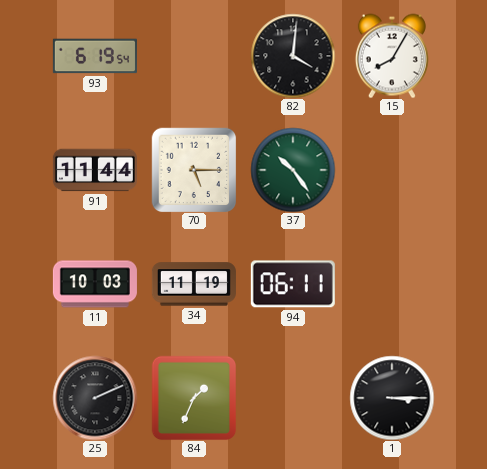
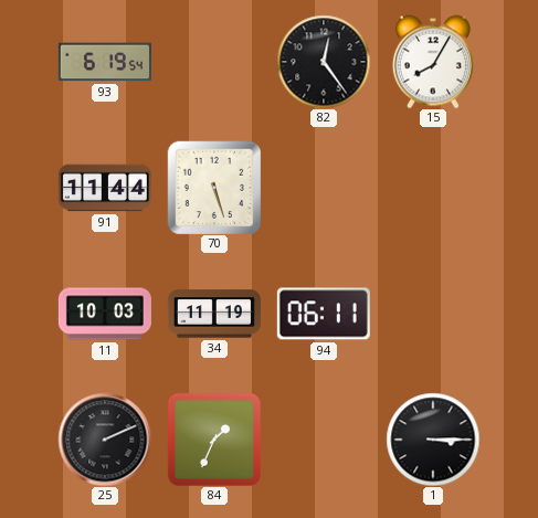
82: 4:01 -> 12:24 (324, 62)
70: 5:15 -> 5:27 (214, 188)
37: 10:24 -> none (293, 170)
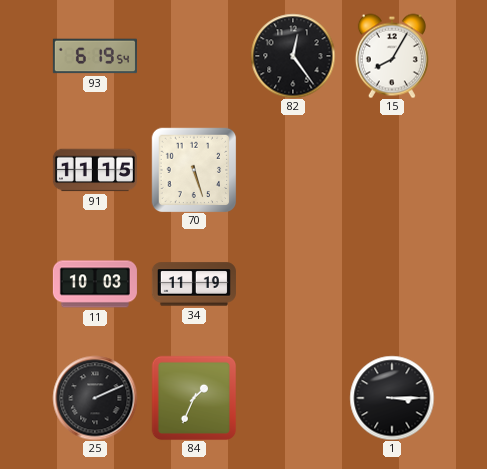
91: 11:44 -> 11:15 (95, 170)
94: 06:11 -> none (324, 314)
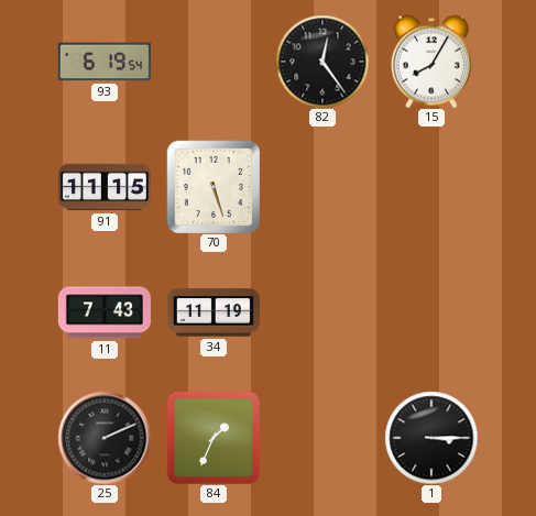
11: 10:03 -> 7:43 (105, 312)
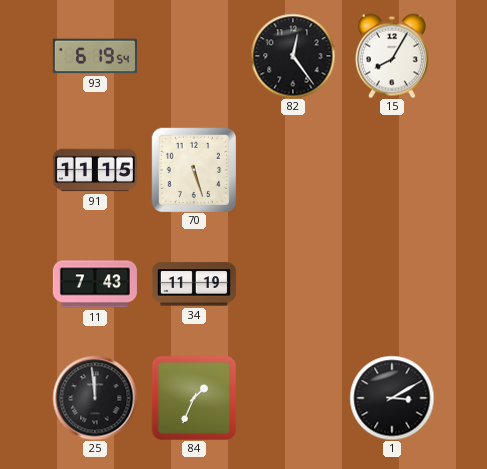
25: 2:11 -> 11:59 (95, 398)
1: 3:15 -> 3:10 (392, 398)
